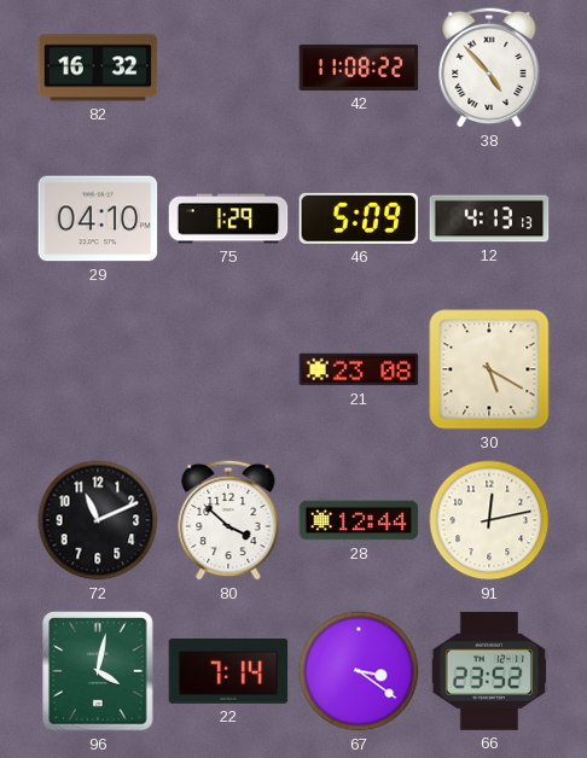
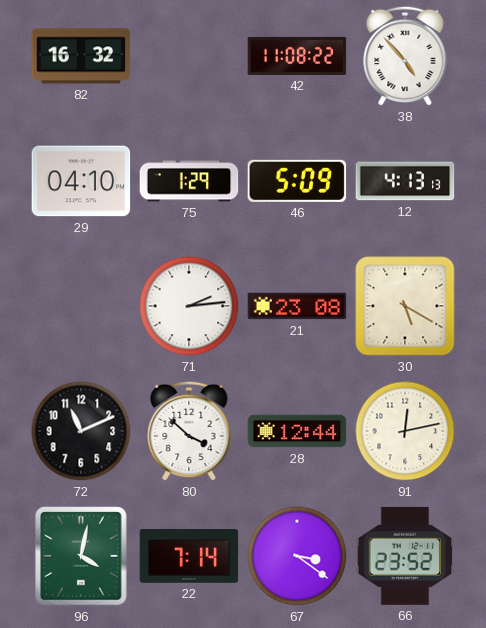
71: none -> 2:14 (189, 306)
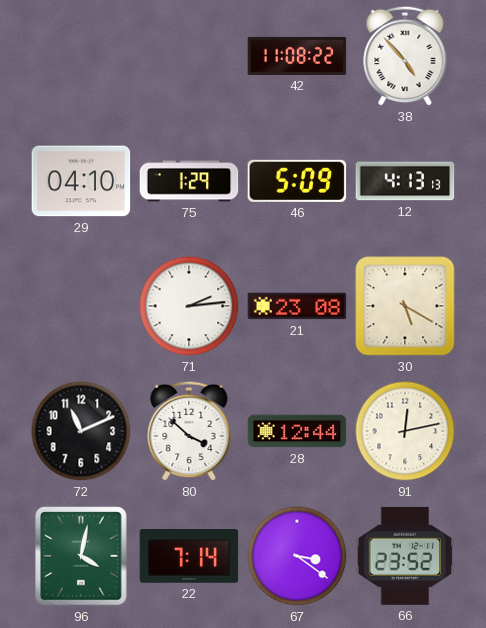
82: 16:32 -> none (81, 56)
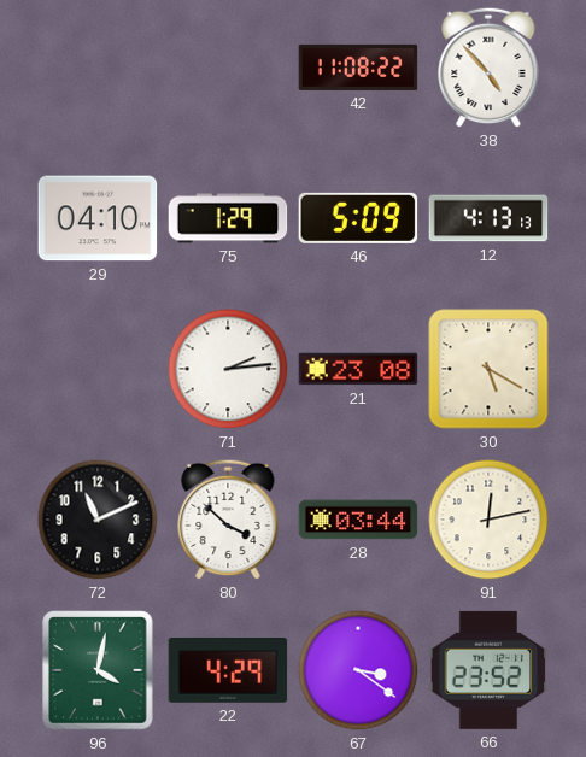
28: 12:44 -> 03:44 (358, 520)
22: 7:14 -> 4:29 (228, 671)
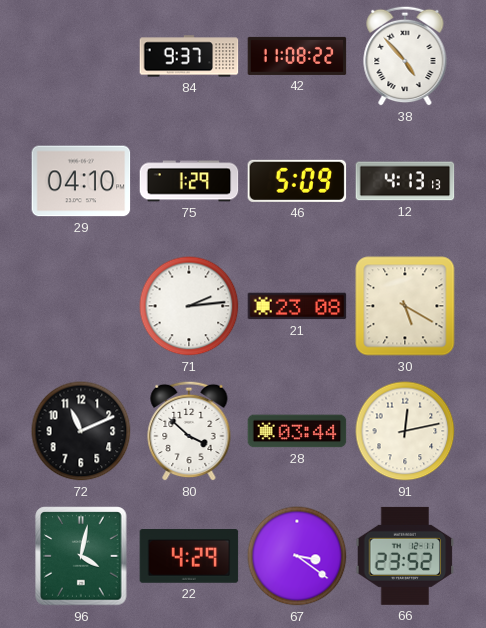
84: none -> 9:37 (189, 56)
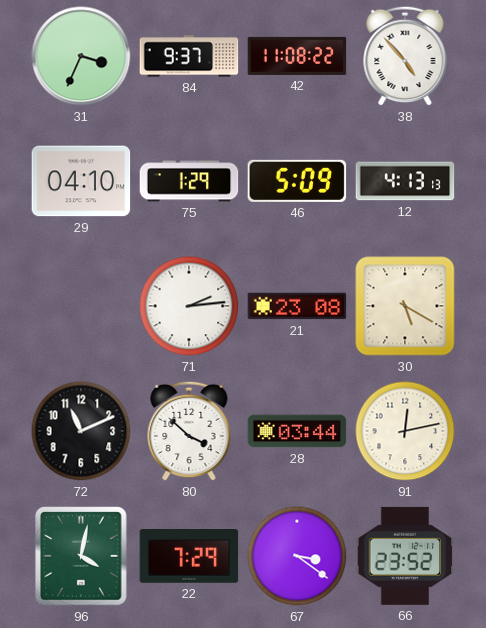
31: none -> 3:34 (81, 56)
22: 4:29 -> 7:29 (189, 557)
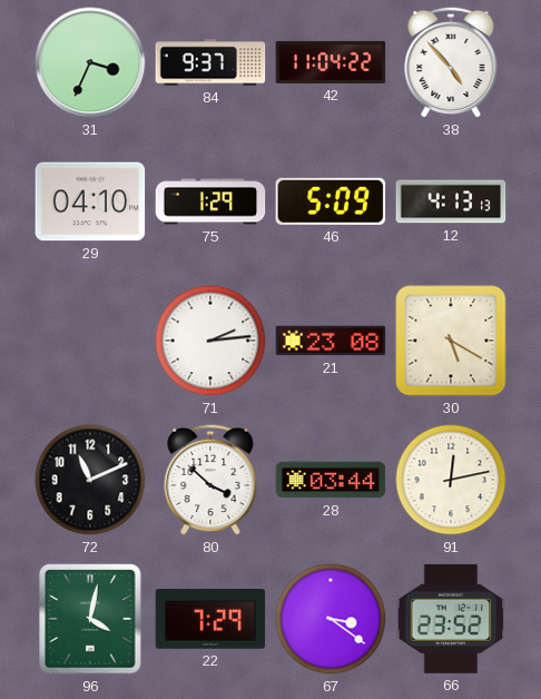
42: 11:08 -> 11:04 (331, 62)
